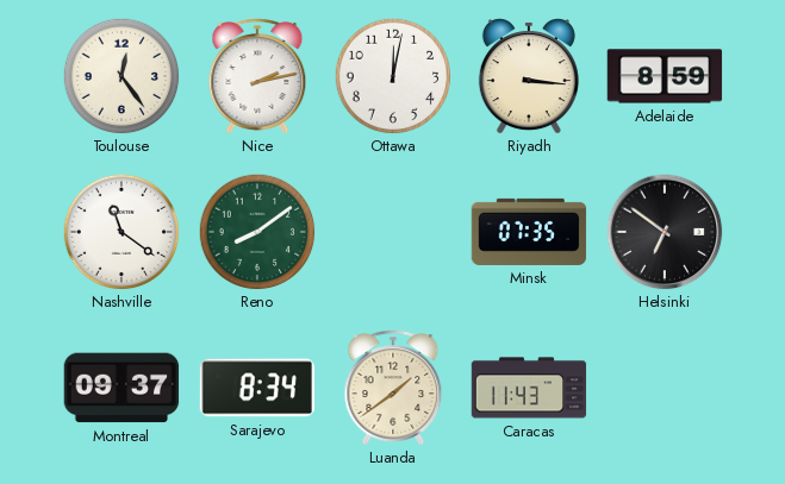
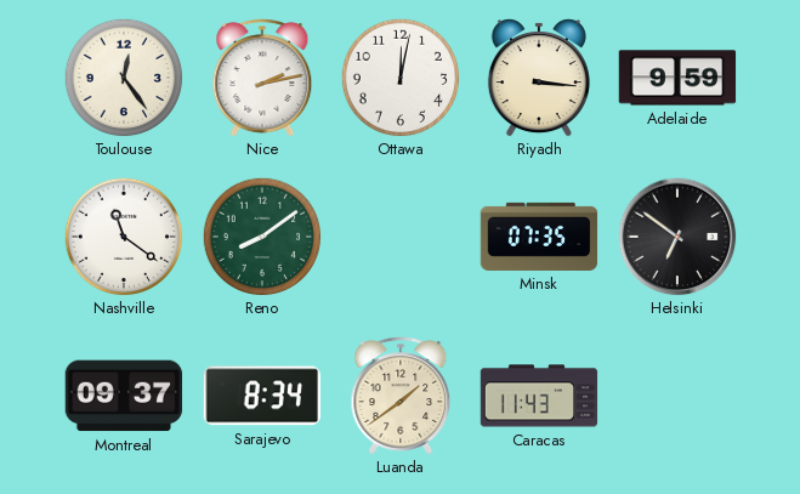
Adelaide: 8:59 -> 9:59 (677, 78)
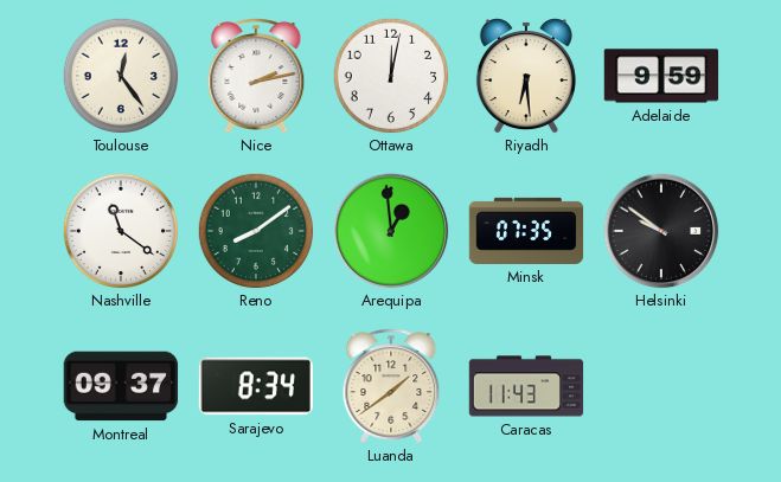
Riyadh: 3:16 -> 6:29 (526, 76)
Arequipa: none -> 12:59 (391, 231)
Helsinki: 6:51 -> 9:51 (661, 231)
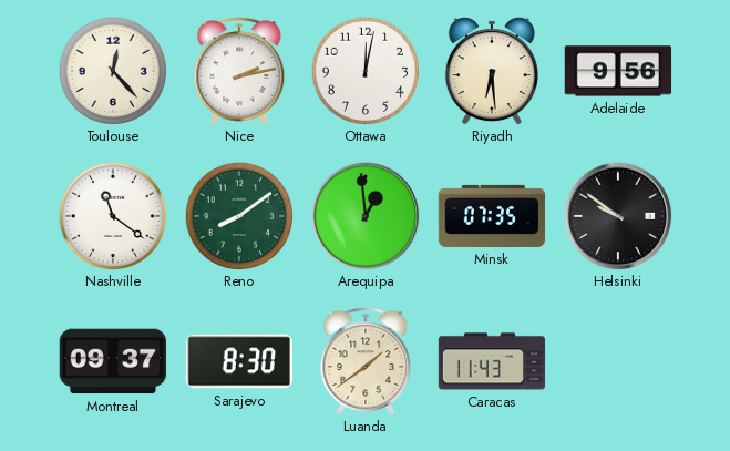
Toulouse: 12:24 -> 12:23 (113, 71)
Adelaide: 9:59 -> 9:56 (618, 71)
Sarajevo: 8:34 -> 8:30 (238, 361)
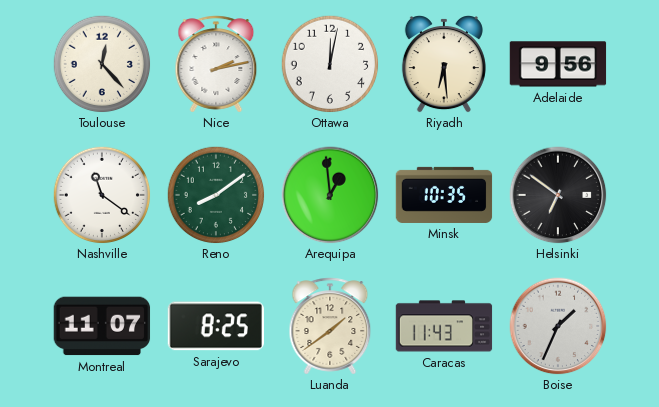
Minsk: 07:35 -> 10:35 (444, 195)
Helsinki: 9:51 -> 6:51 (558, 195)
Montreal: 09:37 -> 11:07 (102, 326)
Sarajevo: 8:30 -> 8:25 (215, 326)
Boise: none -> 1:34 (558, 326)
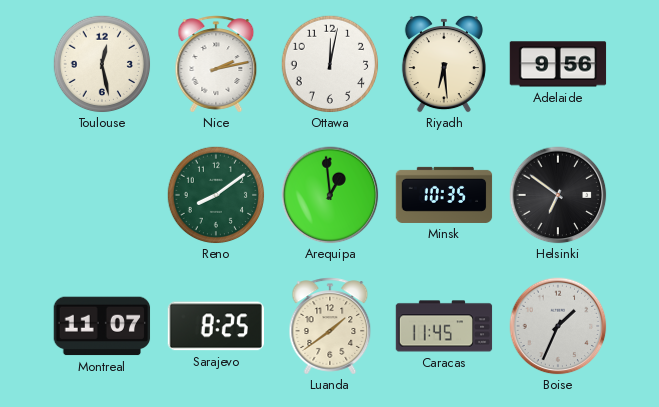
Toulouse: 12:23 -> 12:28 (102, 64)
Nashville: 11:21 -> none (102, 195)
Caracas: 11:43 -> 11:45 (444, 326)
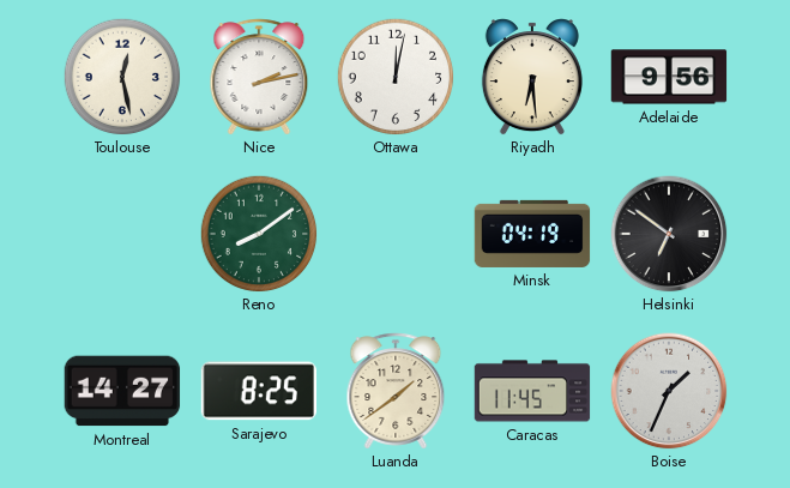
Arequipa: 12:59 -> none (330, 195)
Minsk: 10:35 -> 04:19 (532, 234)
Montreal: 11:07 -> 14:27 (122, 391)
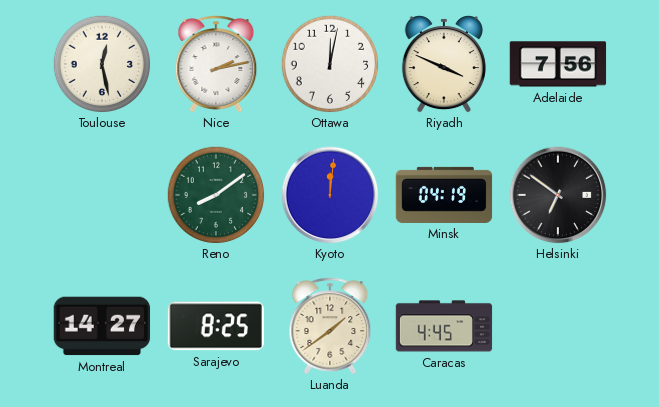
Riyadh: 6:29 -> 3:49 (444, 64)
Adelaide: 9:56 -> 7:56 (558, 64)
Kyoto: none -> 12:01 (330, 195)
Caracas: 11:45 -> 4:45 (444, 326)
Boise: 1:34 -> none (669, 391)
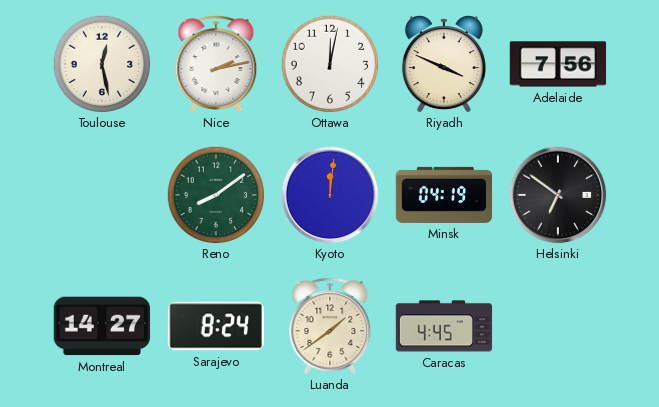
Sarajevo: 8:25 -> 8:24 (215, 326)
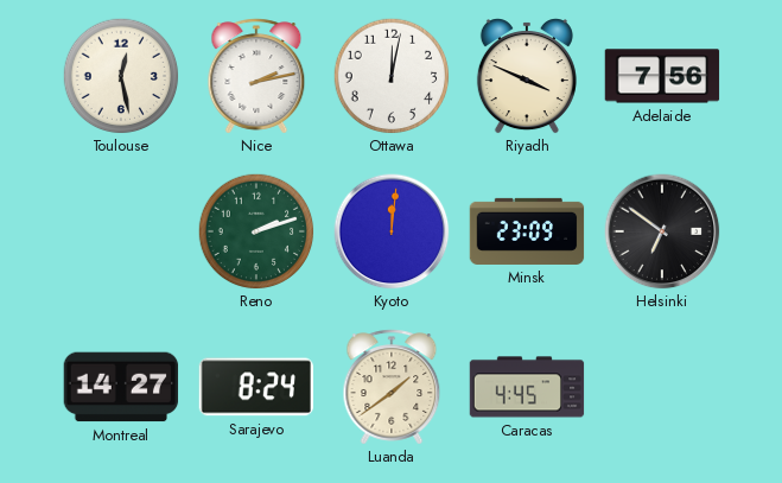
Reno: 8:09 -> 2:12 (256, 231)
Minsk: 04:19 -> 23:09 (527, 231)
